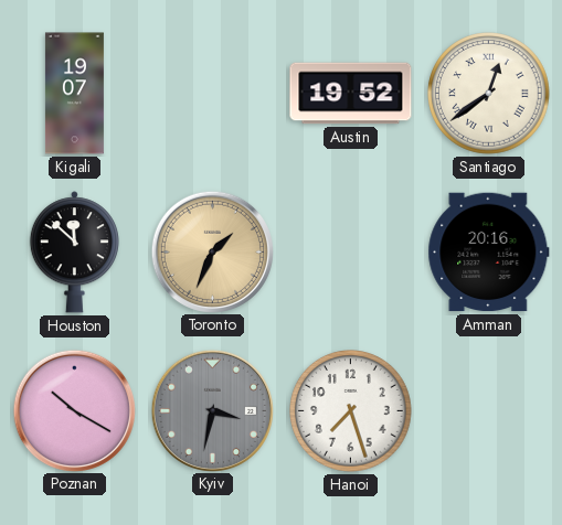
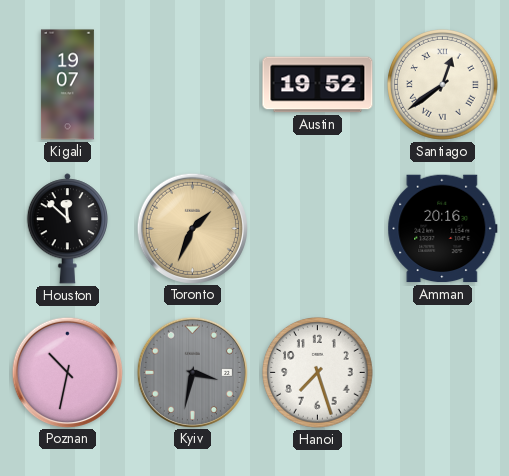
Poznan: 10:20 -> 10:32 (67, 372)
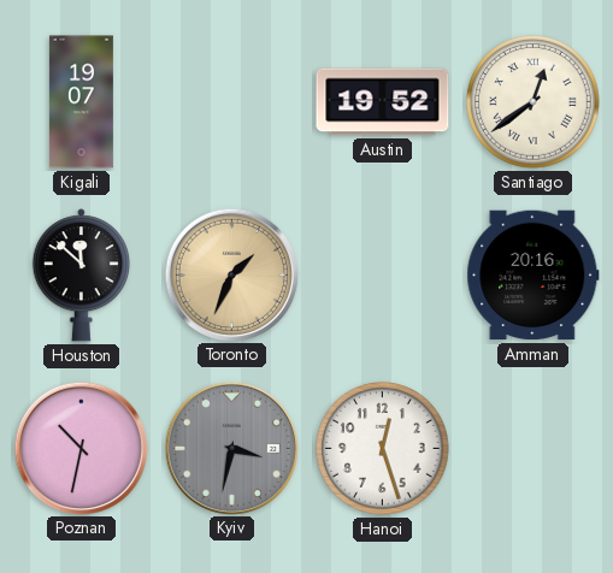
Hanoi: 7:27 -> 12:27 (383, 449)
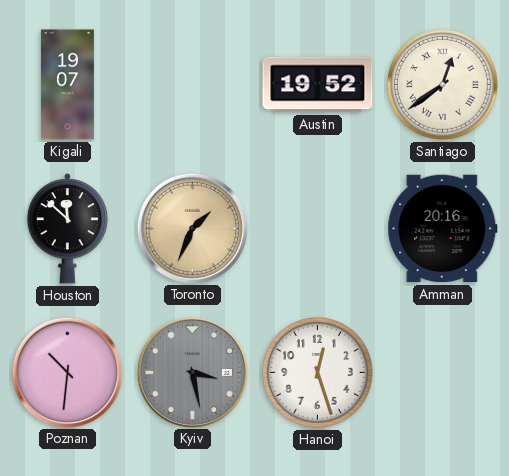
Poznan: 10:32 -> 10:31 (67, 372)
Kyiv: 3:32 -> 3:28 (192, 372)
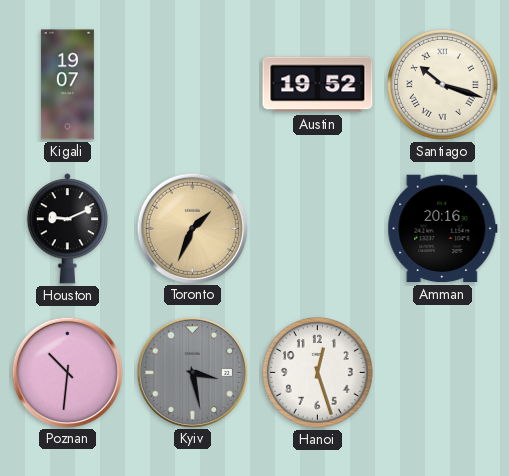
Santiago: 12:39 -> 10:18 (443, 85)
Houston: 11:52 -> 9:11 (67, 229)
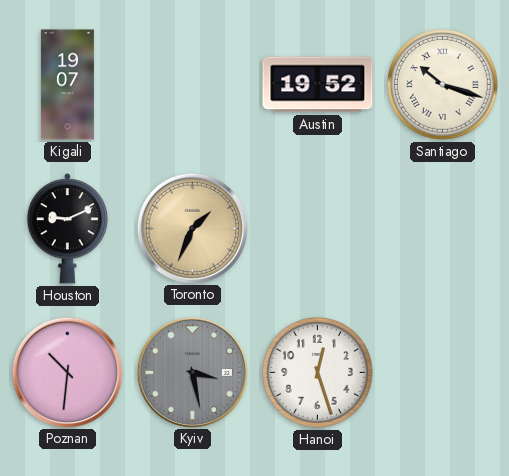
Amman: 20:16 -> none (443, 229)
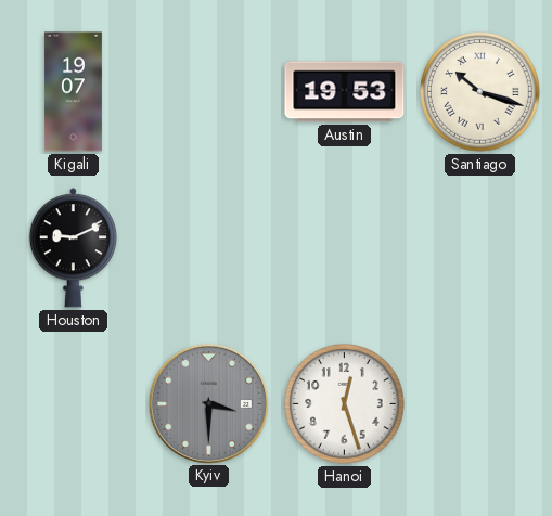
Austin: 19:52 -> 19:53 (345, 92)
Toronto: 1:34 -> none (192, 228)
Poznan: 10:31 -> none (67, 372)
Kyiv: 3:28 -> 3:30 (208, 403)
